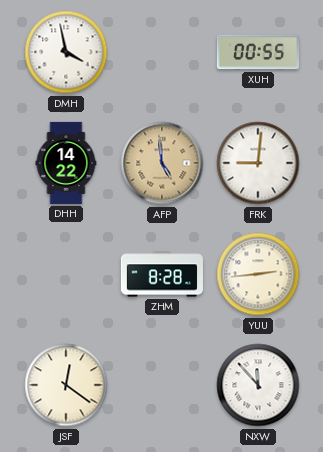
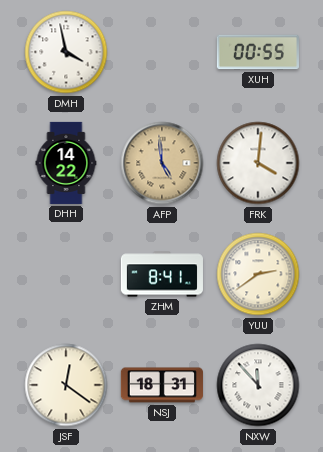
FRK: 9:01 -> 4:01 (258, 163)
ZHM: 8:28 -> 8:41 (162, 274)
YUU: 2:44 -> 2:39 (258, 274)
NSJ: none -> 18:31 (162, 385)
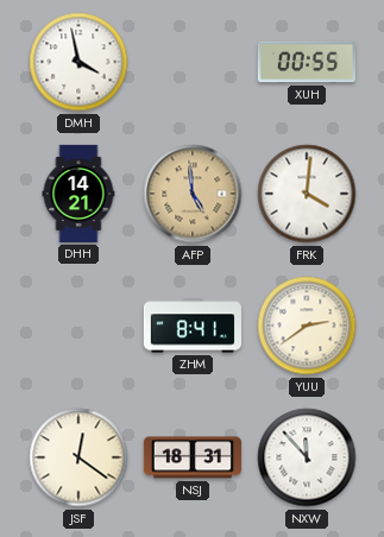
DHH: 14:22 -> 14:21 (78, 194)
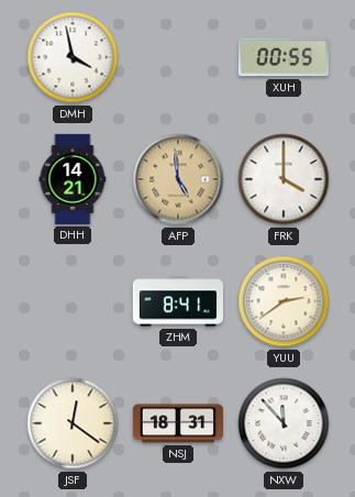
FRK: 4:01 -> 4:00 (284, 179)
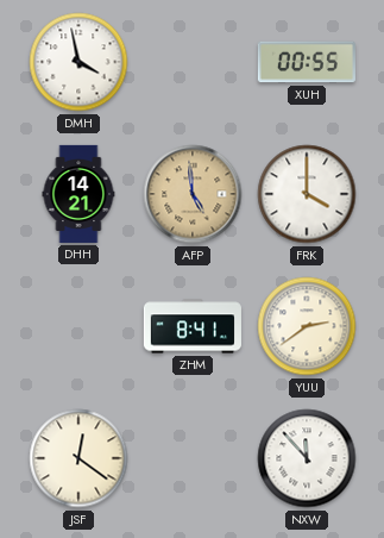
NSJ: 18:31 -> none (178, 423)
